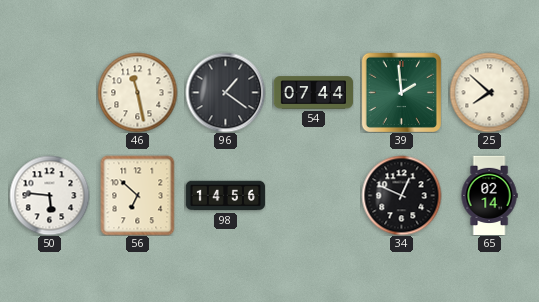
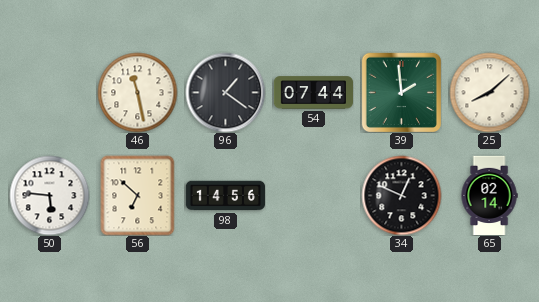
25: 7:52 -> 8:08 (489, 92)
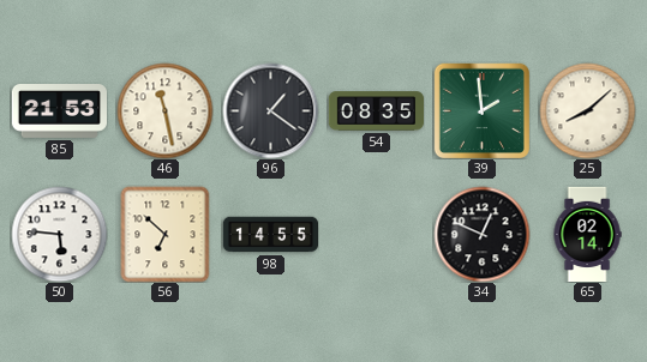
85: none -> 21:53 (59, 111)
54: 07:44 -> 08:35 (376, 111)
98: 14:56 -> 14:55 (270, 235)
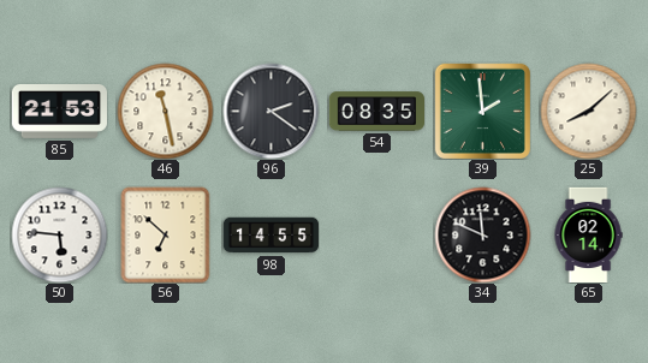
96: 1:21 -> 2:21 (271, 111)
34: 12:49 -> 11:49 (482, 234)
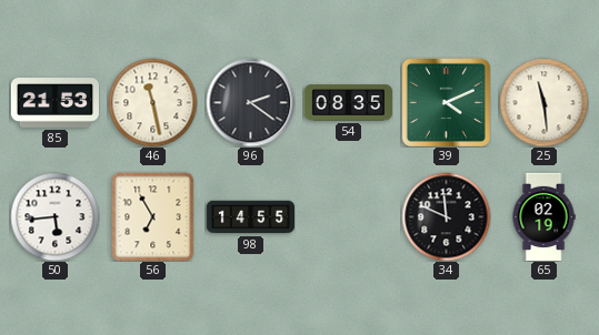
39: 1:59 -> 4:11 (446, 102)
25: 8:08 -> 11:29 (543, 102)
50: 5:46 -> 5:44 (54, 216)
56: 6:52 -> 6:55 (153, 216)
65: 02:14 -> 02:19 (543, 216)
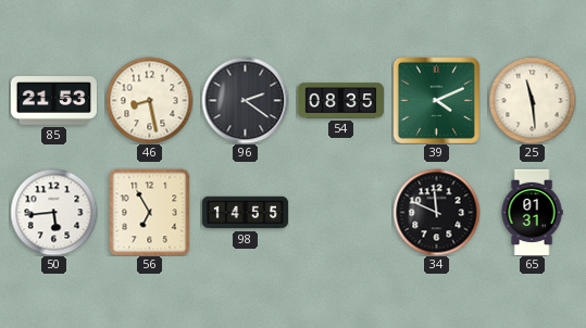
46: 11:28 -> 8:28 (149, 100)
65: 02:19 -> 01:31 (532, 212)
